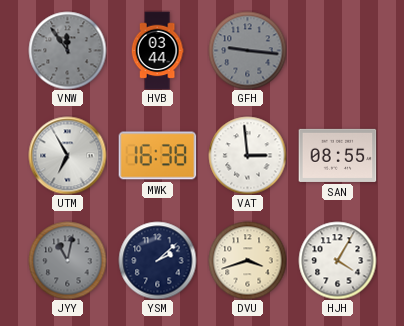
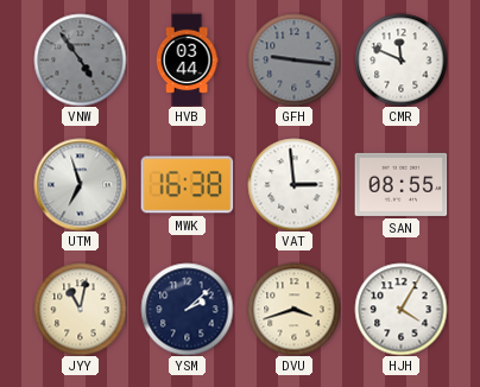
VNW: 11:54 -> 4:54 (80, 59)
CMR: none -> 11:49 (400, 59)
UTM: 6:55 -> 6:57 (80, 184)
JYY dial: grey -> cream (80, 309)
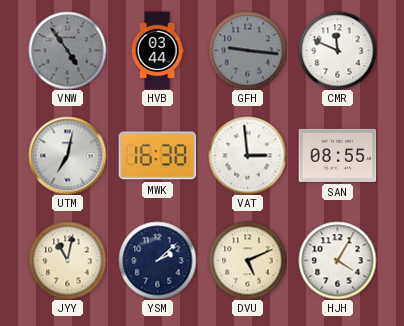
UTM: 6:57 -> 7:02 (67, 155)
DVU: 3:42 -> 5:11 (247, 260)
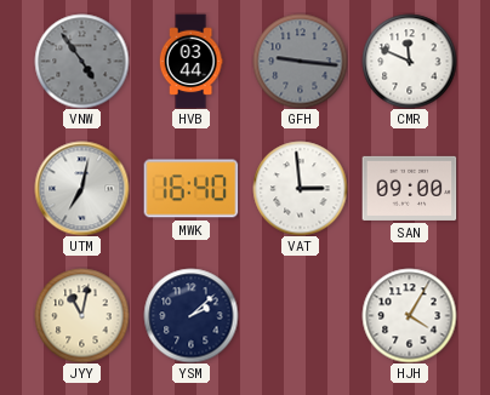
MWK: 16:38 -> 16:40 (190, 189)
SAN: 08:55 -> 09:00 (409, 188)
DVU: 5:11 -> none (247, 260)
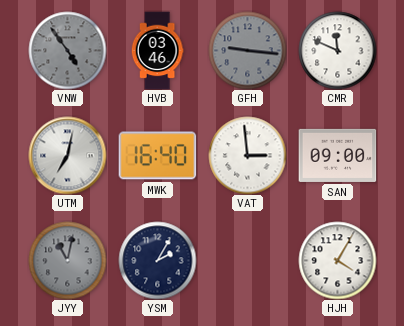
HVB: 03:44 -> 03:46 (157, 50)
JYY dial: cream -> grey (67, 260)
YSM: 2:08 -> 2:05 (157, 260)
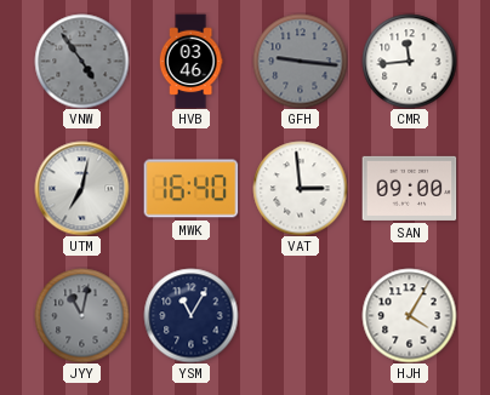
CMR: 11:49 -> 11:44 (409, 61)
YSM: 2:05 -> 11:05 (190, 315)
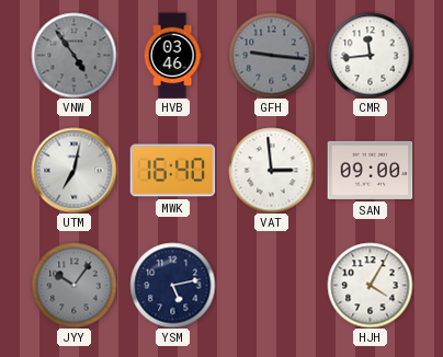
JYY: 11:02 -> 10:06 (73, 285)
YSM: 11:05 -> 5:13 (172, 285)
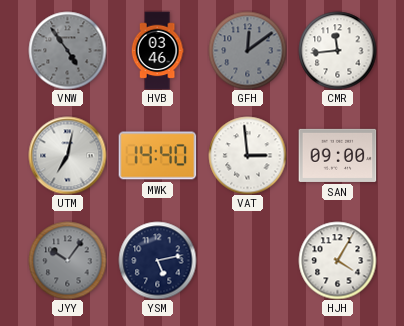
GFH: 9:16 -> 12:09 (247, 50)
MWK: 16:40 -> 14:40 (157, 156)
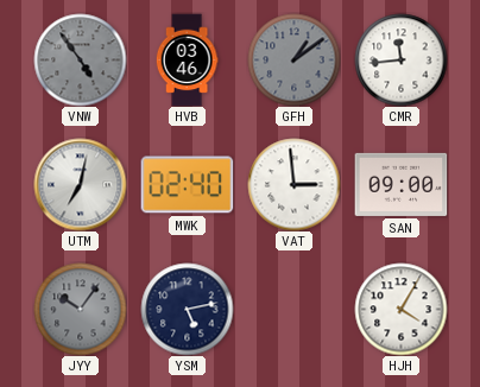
GFH: 12:09 -> 1:09 (293, 59)
MWK: 14:40 -> 02:40 (187, 185)
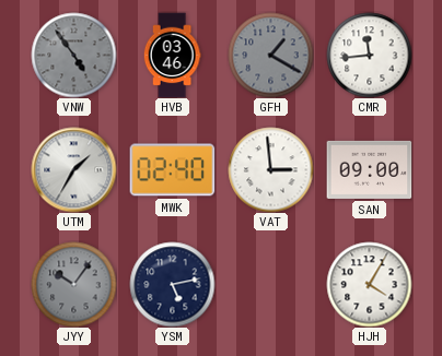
GFH: 1:09 -> 1:20 (270, 55)
UTM: 7:02 -> 1:35 (73, 169)
